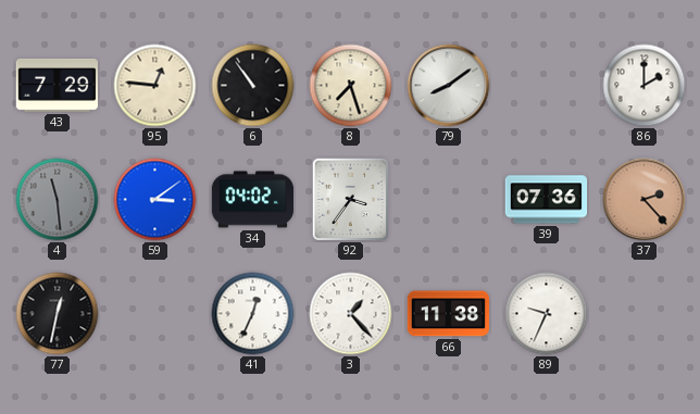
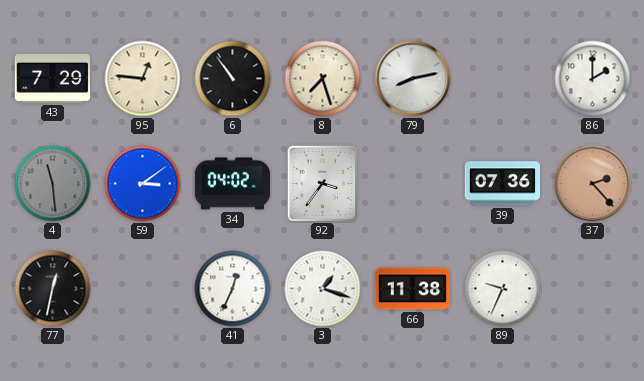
79: 8:09 -> 8:13 (413, 79)
3: 1:23 -> 1:18 (323, 289)
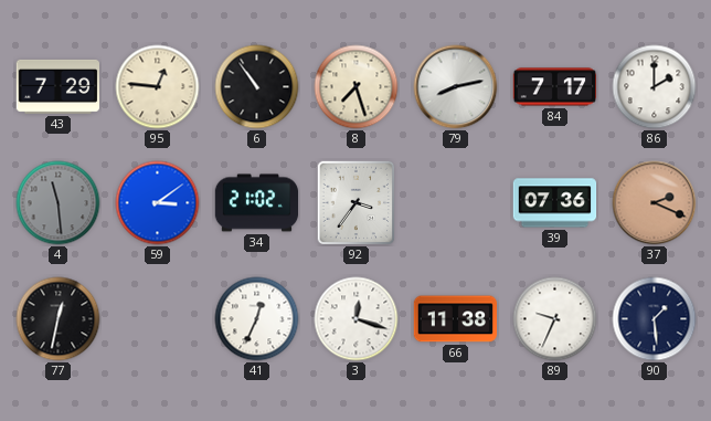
84: none -> 7:17 (555, 87)
34: 04:02 -> 21:02 (257, 203)
37: 2:23 -> 2:19 (655, 203)
3: 1:18 -> 12:18 (357, 319)
90: none -> 1:29 (655, 319)
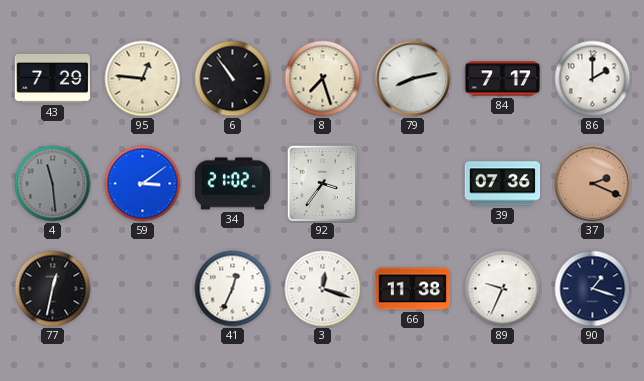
90: 1:29 -> 1:18 (593, 289)
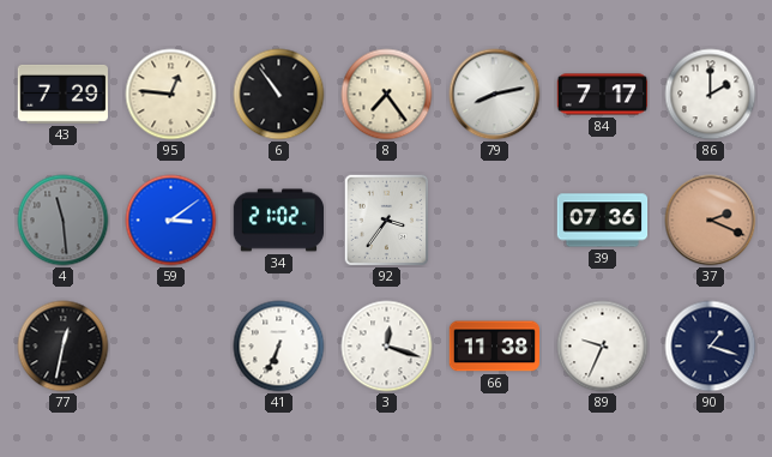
8: 7:27 -> 7:24 (387, 95)
41: 12:34 -> 6:34 (279, 347)
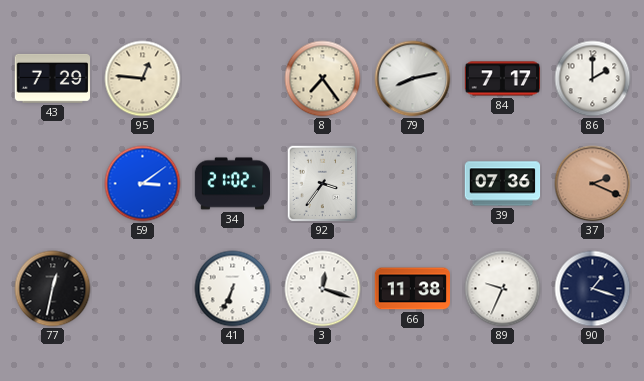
6: 10:54 -> none (279, 95)
4: 11:29 -> none (64, 221)
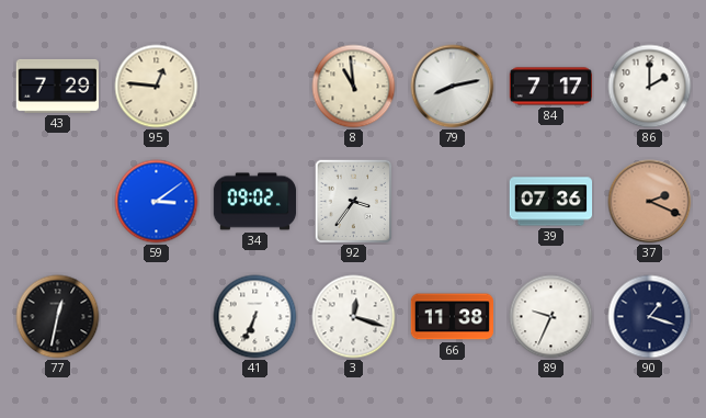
8: 7:24 -> 10:59 (354, 87)
34: 21:02 -> 09:02 (255, 202)
